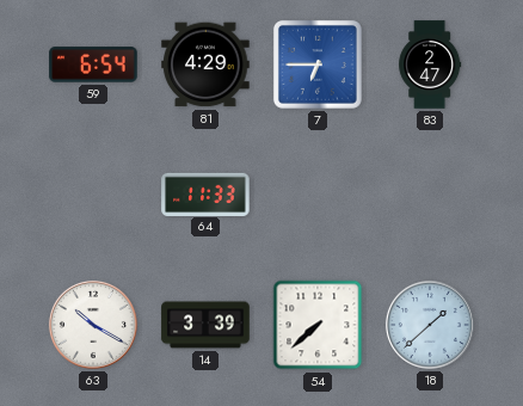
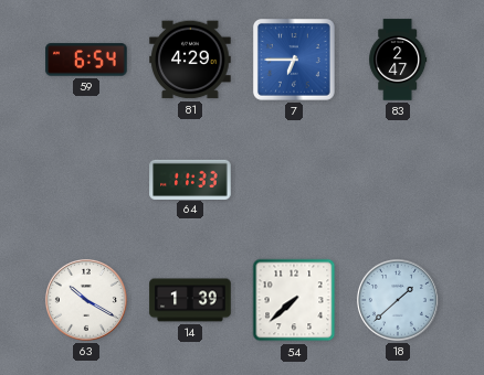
14: 3:39 -> 1:39 (190, 300)
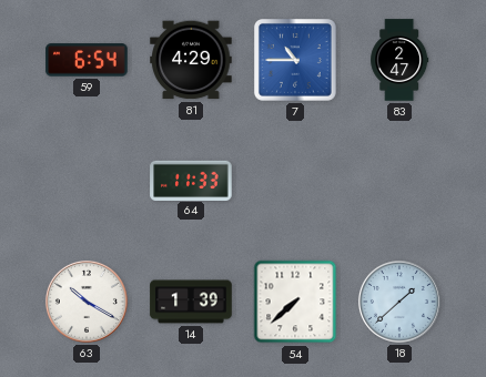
7: 6:45 -> 10:45 (295, 60)
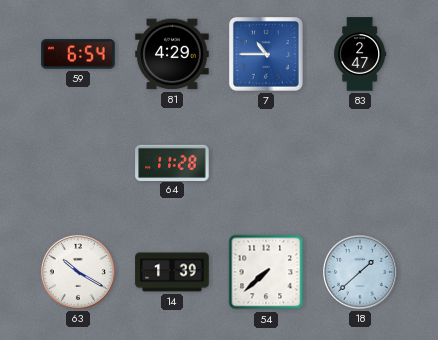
64: 11:33 -> 11:28 (172, 162)
